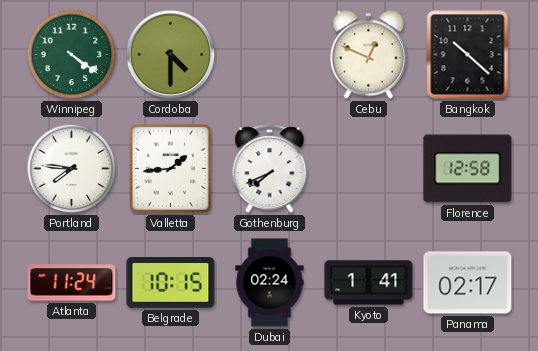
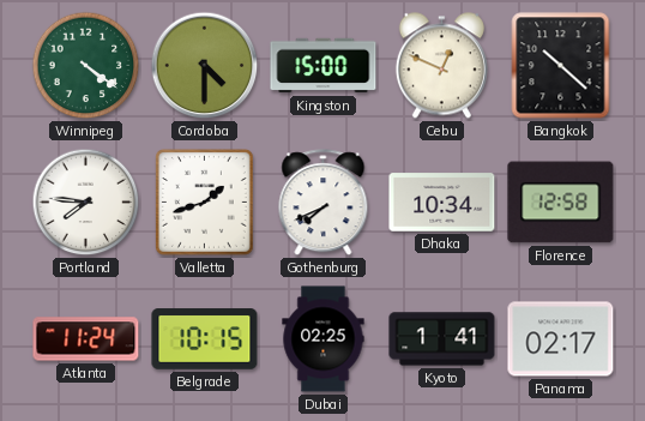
Kingston: none -> 15:00 (324, 66)
Valletta: 1:44 -> 1:42 (204, 203)
Dhaka: none -> 10:34 (442, 203)
Dubai: 02:24 -> 02:25 (324, 339)
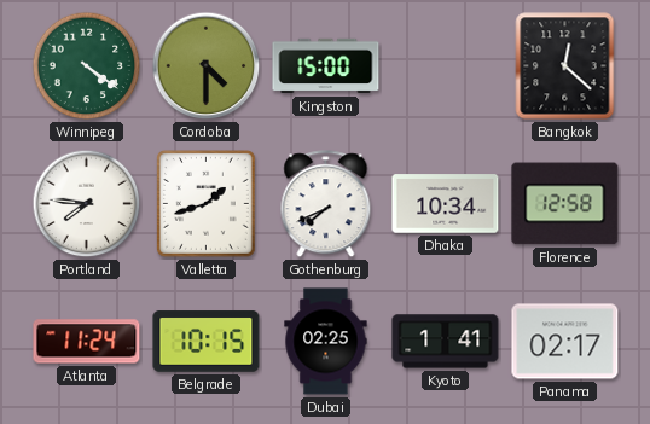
Cebu: 12:49 -> none (441, 66)
Bangkok: 10:22 -> 12:22 (565, 66)
